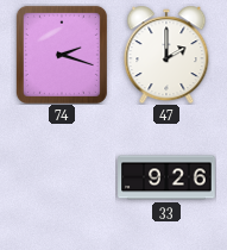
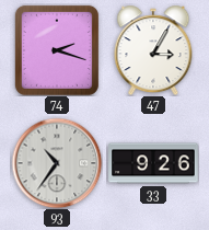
47: 2:00 -> 3:05 (153, 50)
93: none -> 10:36 (57, 163)
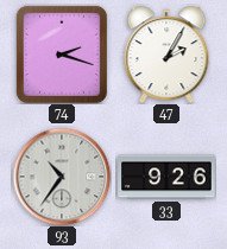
47: 3:05 -> 2:05 (166, 55)
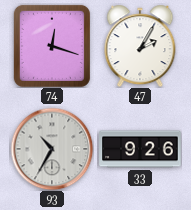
74: 2:18 -> 12:18 (52, 46)
93: 10:36 -> 10:35 (52, 149)
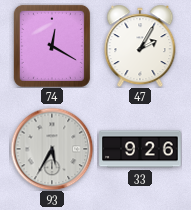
74: 12:18 -> 12:20 (52, 46)
93: 10:35 -> 5:35 (52, 149)
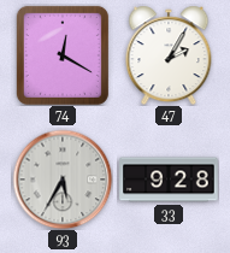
33: 9:26 -> 9:28 (169, 180)
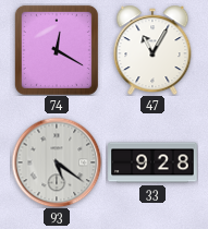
47: 2:05 -> 11:05 (152, 50)
93: 5:35 -> 5:21 (57, 162)
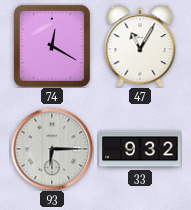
93: 5:21 -> 6:15 (52, 149)
33: 9:28 -> 9:32 (140, 149)
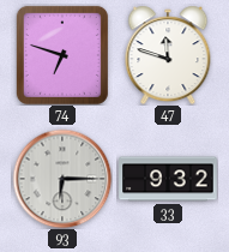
74: 12:20 -> 6:48 (62, 55)
47: 11:05 -> 11:48 (168, 55)
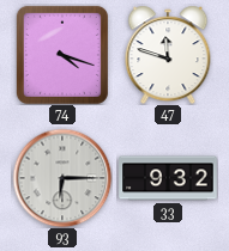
74: 6:48 -> 4:18 (62, 55)
